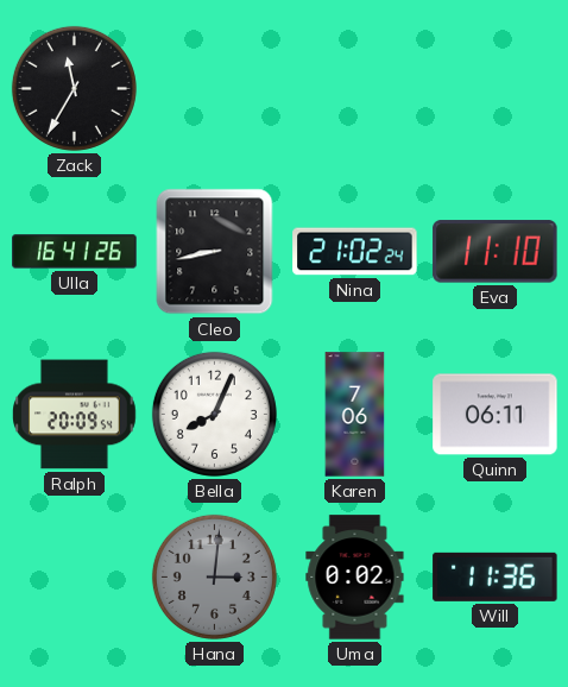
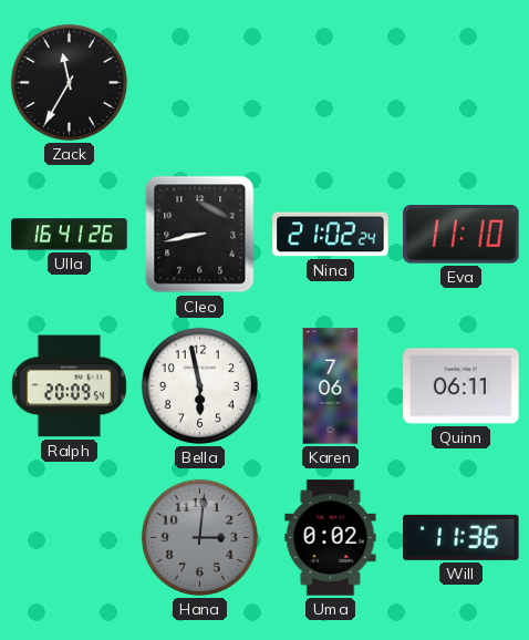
Bella: 8:04 -> 5:58 (199, 385)
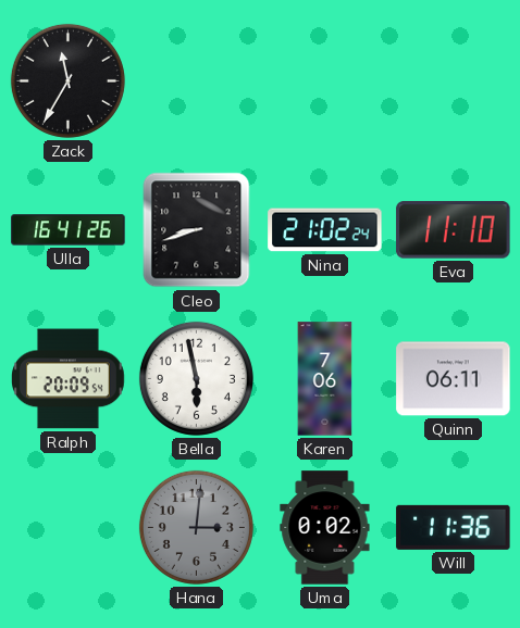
Cleo: 8:43 -> 8:42 (197, 230)
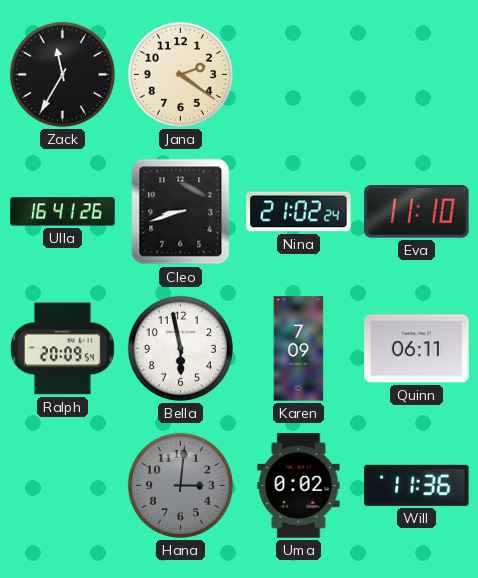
Jana: none -> 2:21 (180, 74)
Karen: 7:06 -> 7:09 (299, 349)
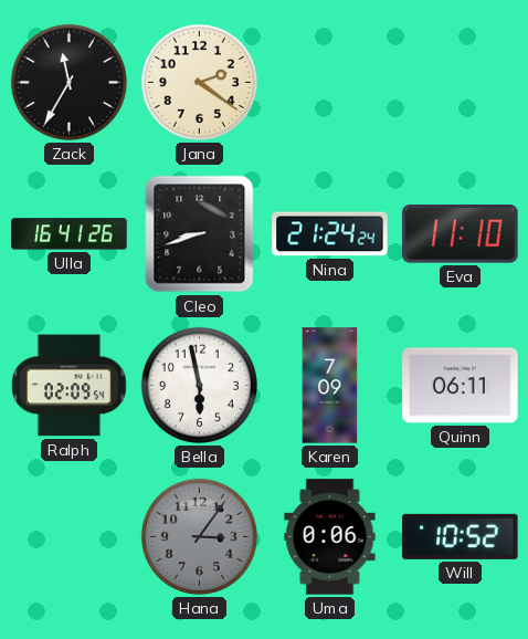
Nina: 21:02 -> 21:24 (330, 234)
Ralph: 20:09 -> 02:09 (70, 386)
Hana: 3:01 -> 3:06 (199, 536)
Uma: 0:02 -> 0:06 (330, 537)
Will: 11:36 -> 10:52 (461, 536)
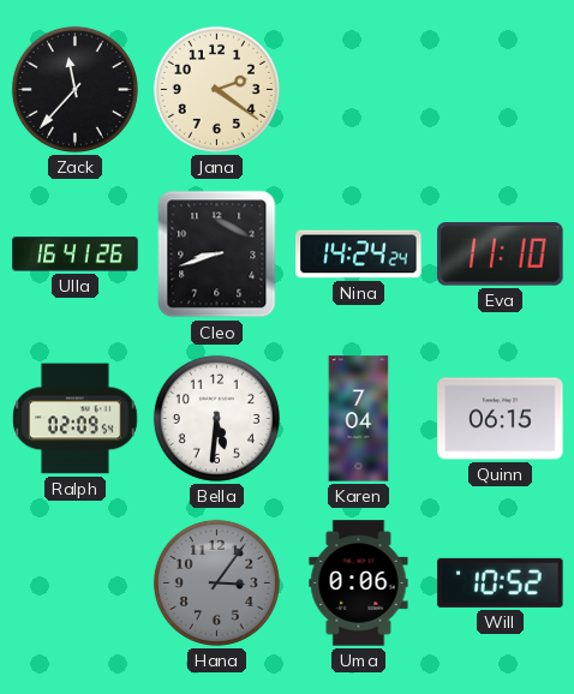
Zack: 11:35 -> 11:37 (74, 89)
Nina: 21:24 -> 14:24 (359, 255)
Bella: 5:58 -> 5:31 (216, 418)
Karen: 7:09 -> 7:04 (359, 419)
Quinn: 06:11 -> 06:15 (501, 419)
